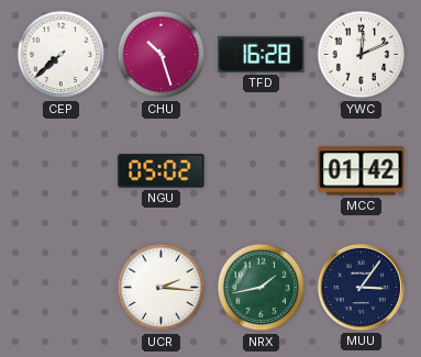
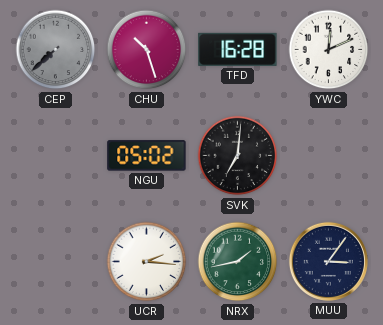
CEP dial: white -> grey (56, 50)
SVK: none -> 7:01 (238, 156)
MCC: 01:42 -> none (362, 171)
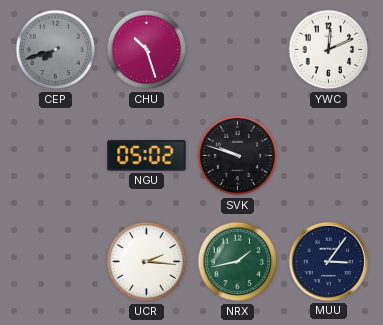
CEP: 7:38 -> 7:42 (56, 50)
TFD: 16:28 -> none (238, 49)
SVK: 7:01 -> 9:48 (238, 156)
